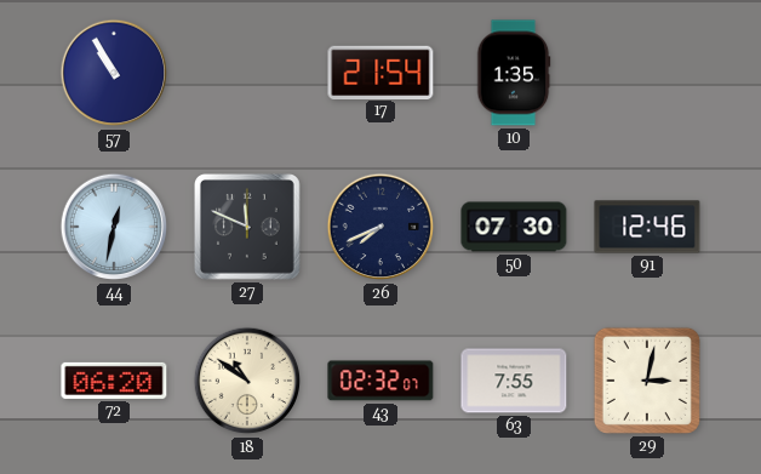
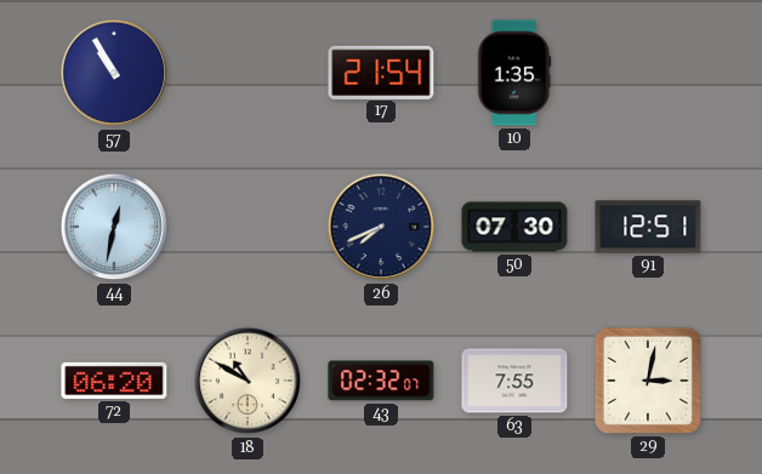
27: 11:49 -> none (248, 228)
91: 12:46 -> 12:51 (648, 227)
18: 10:51 -> 10:50 (248, 381)
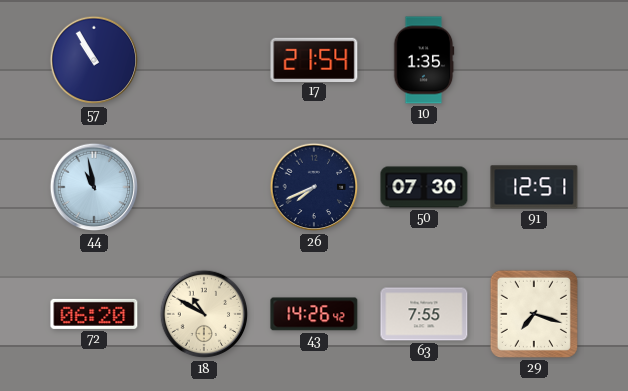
44: 12:32 -> 10:58 (94, 187)
43: 02:32 -> 14:26 (314, 314)
29: 3:02 -> 7:18 (534, 314)
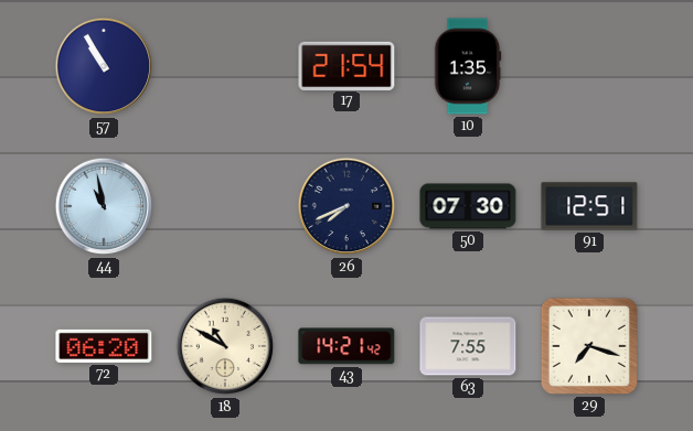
43: 14:26 -> 14:21 (346, 346)
